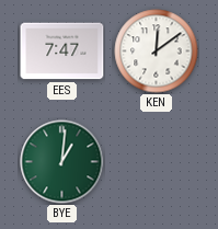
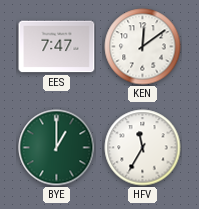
BYE: 1:01 -> 1:00 (57, 148)
HFV: none -> 11:35 (143, 148)
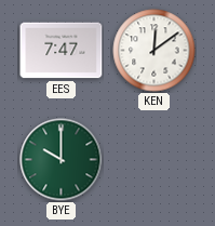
BYE: 1:00 -> 10:00 (62, 160)
HFV: 11:35 -> none (143, 148)
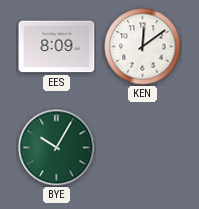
EES: 7:47 -> 8:09 (57, 47)
BYE: 10:00 -> 10:05 (57, 148)
